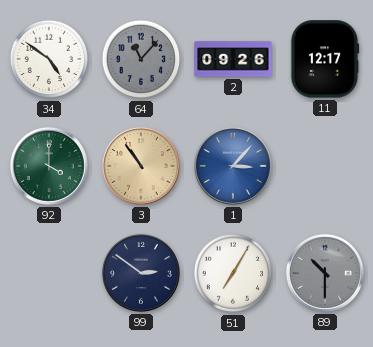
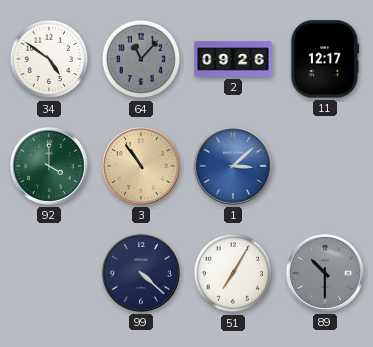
1: 3:07 -> 3:08 (233, 166)
99: 2:51 -> 4:22 (141, 273)
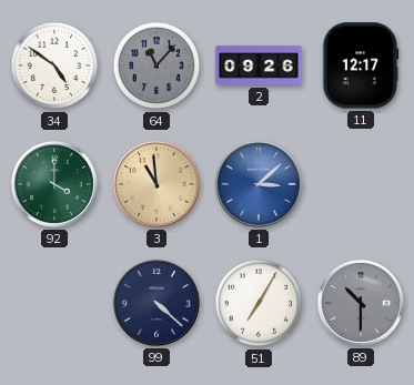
3: 10:54 -> 10:59 (156, 184)
